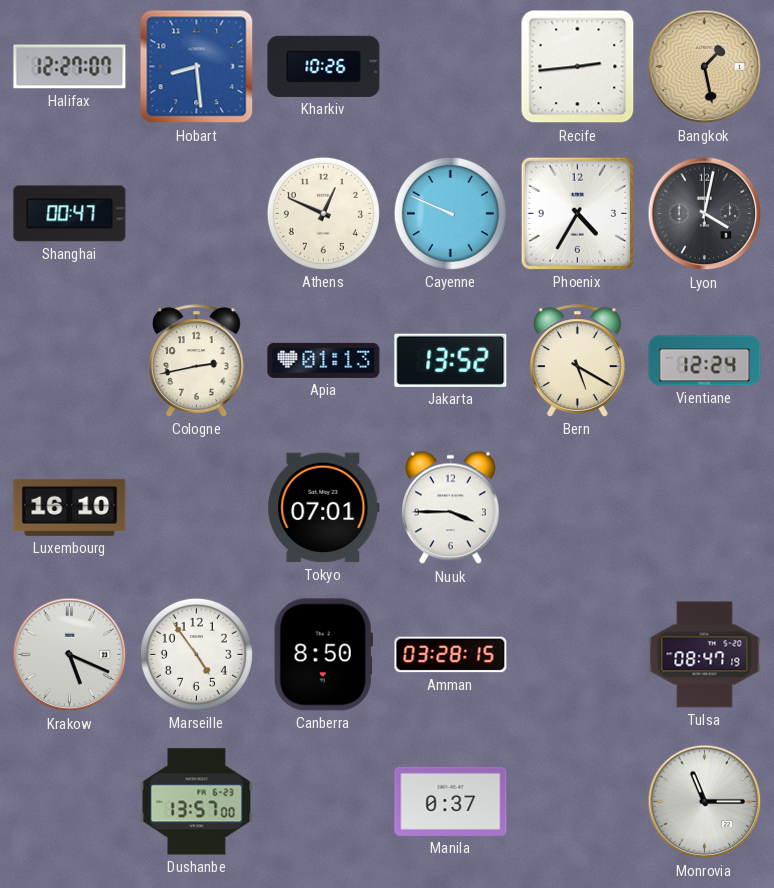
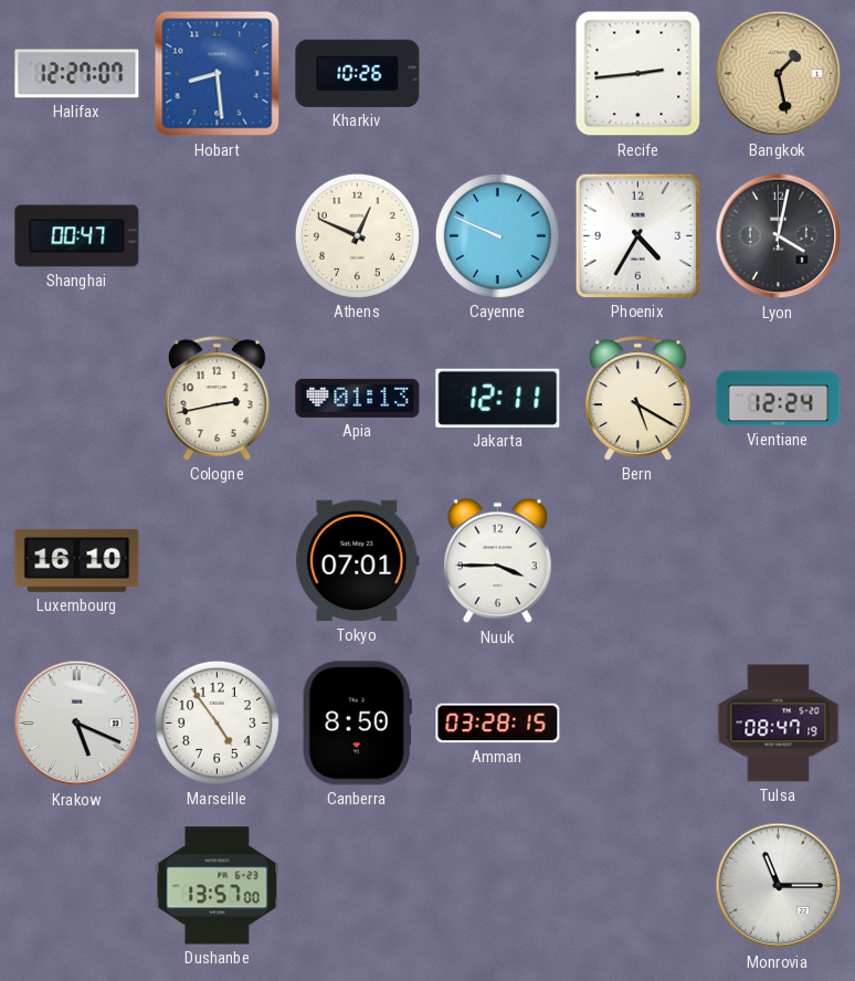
Jakarta: 13:52 -> 12:11 (498, 398)
Manila: 0:37 -> none (451, 801)
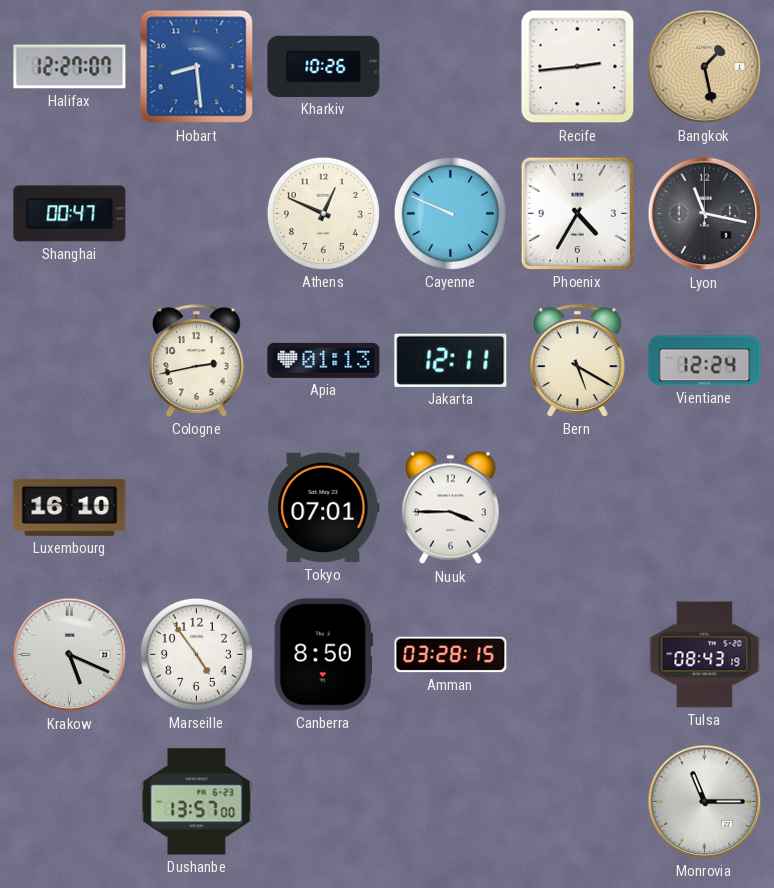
Lyon: 4:02 -> 11:17 (705, 214)
Tulsa: 08:47 -> 08:43 (705, 655)
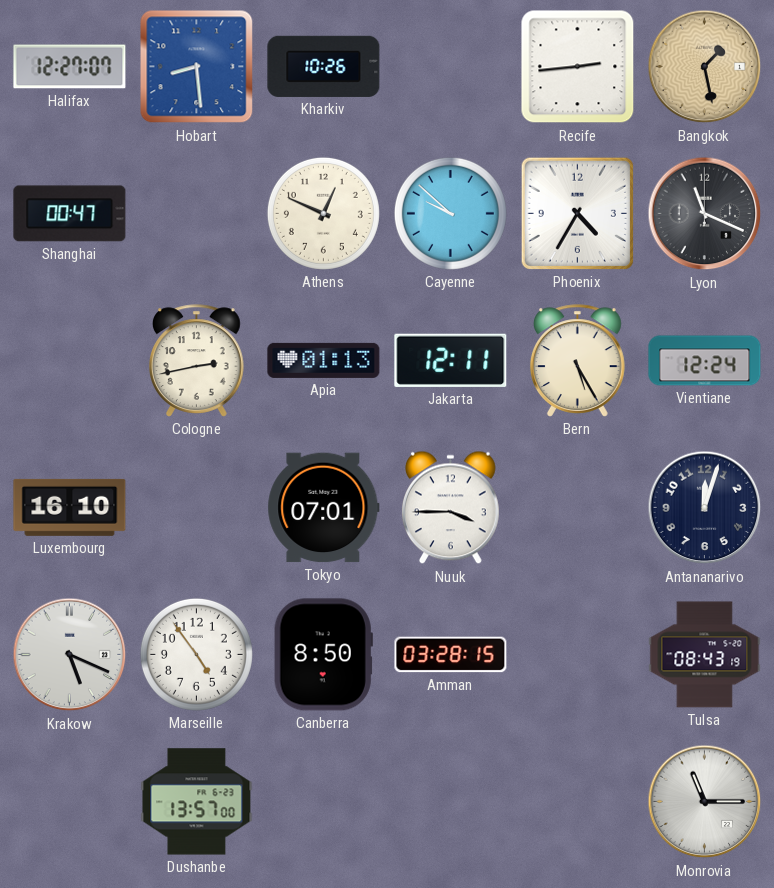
Cayenne: 9:49 -> 9:52 (450, 213)
Lyon: 11:17 -> 11:19 (705, 214)
Bern: 5:20 -> 5:25 (577, 361)
Antananarivo: none -> 12:03 (705, 508)
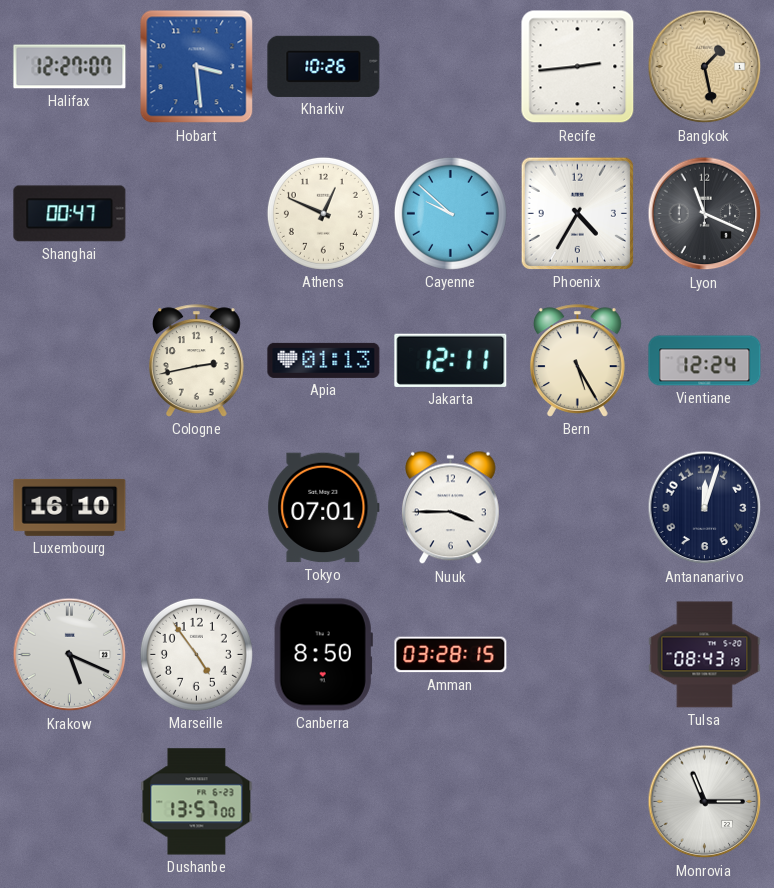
Hobart: 8:29 -> 3:29 (197, 67)
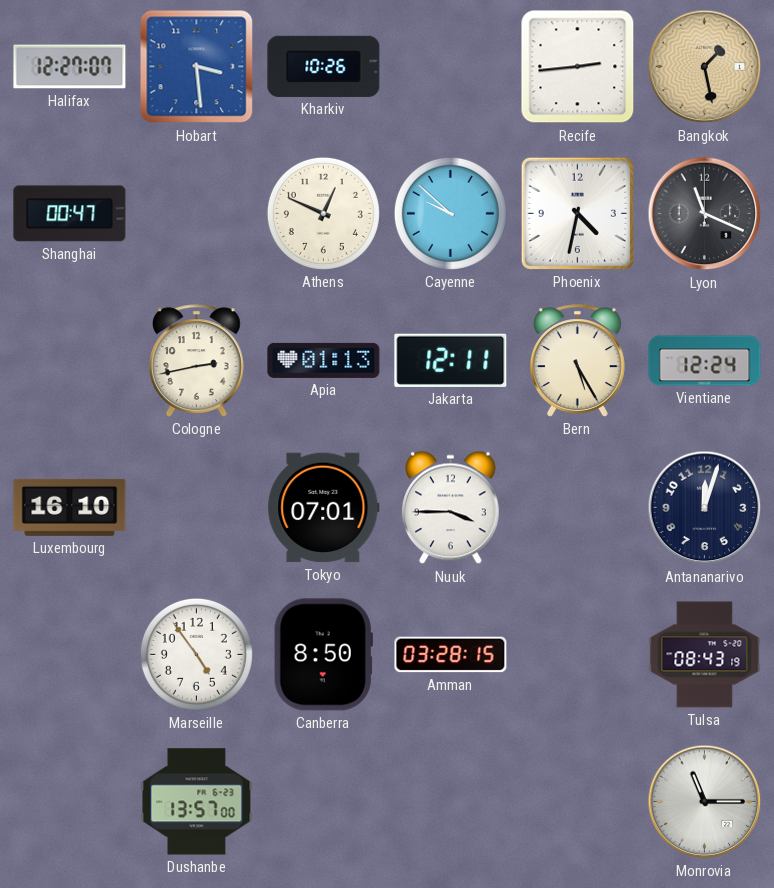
Phoenix: 4:35 -> 4:32 (577, 213)
Krakow: 5:19 -> none (70, 655)
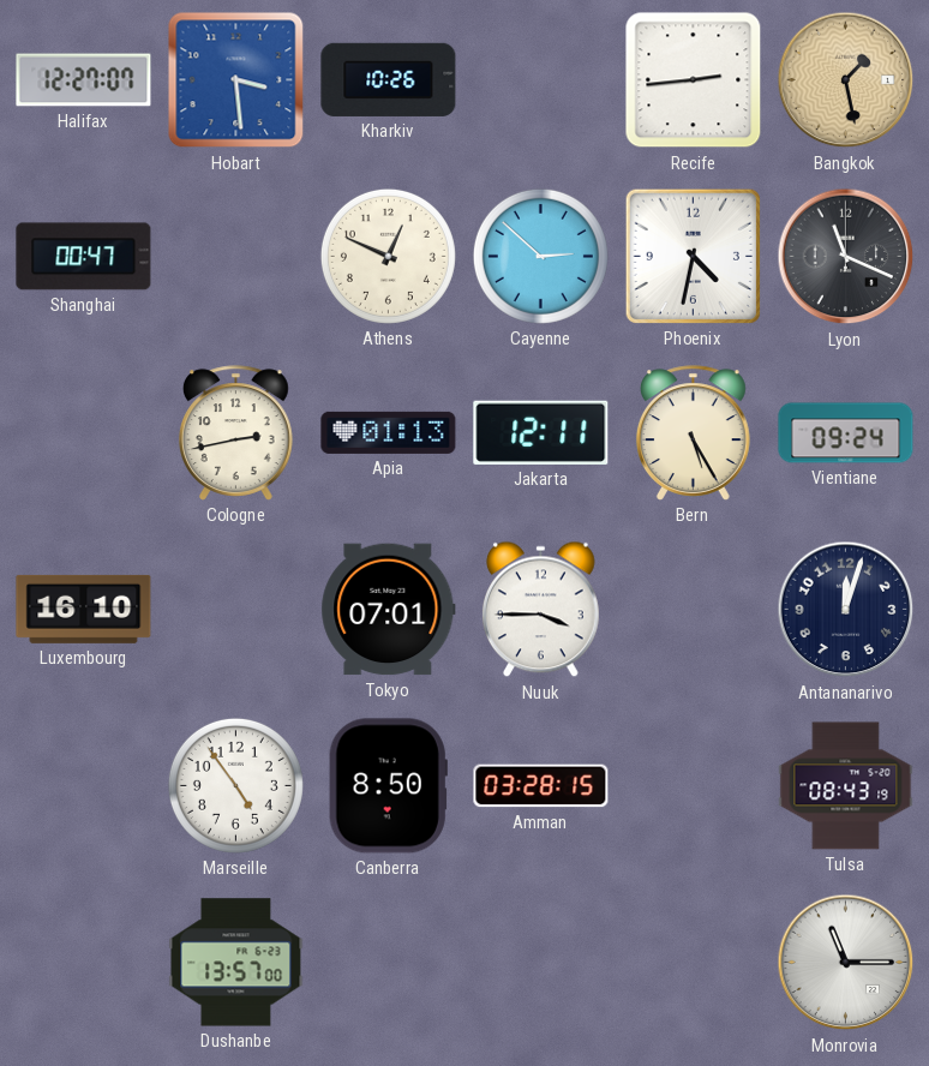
Cayenne: 9:52 -> 2:52 (540, 256)
Vientiane: 12:24 -> 09:24 (846, 433)
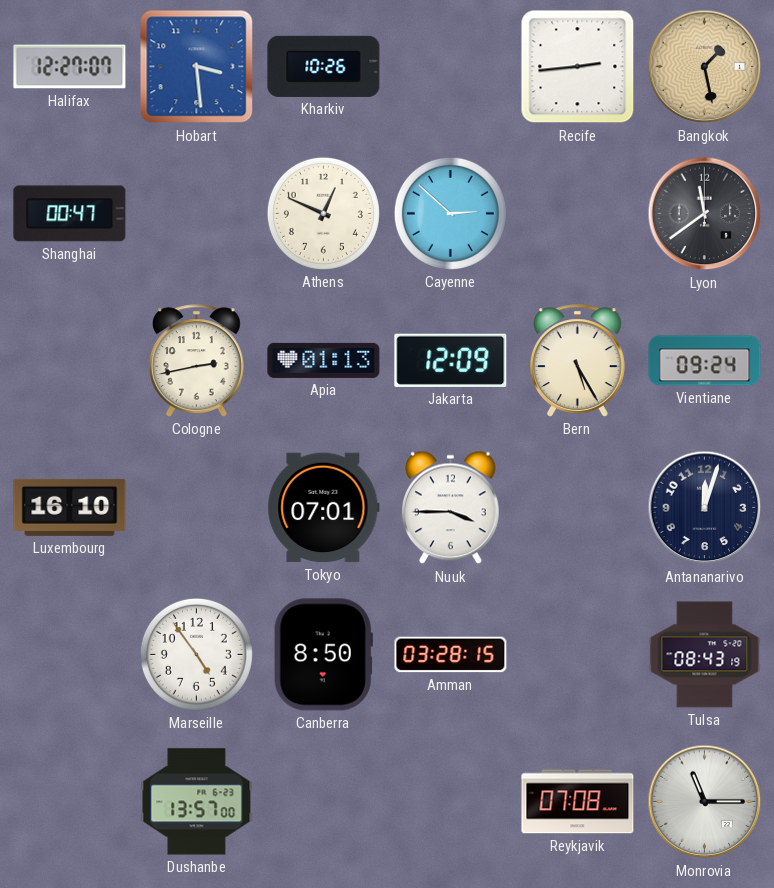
Phoenix: 4:32 -> none (693, 256)
Lyon: 11:19 -> 11:39 (705, 214)
Jakarta: 12:11 -> 12:09 (451, 360)
Reykjavik: none -> 07:08 (578, 802)
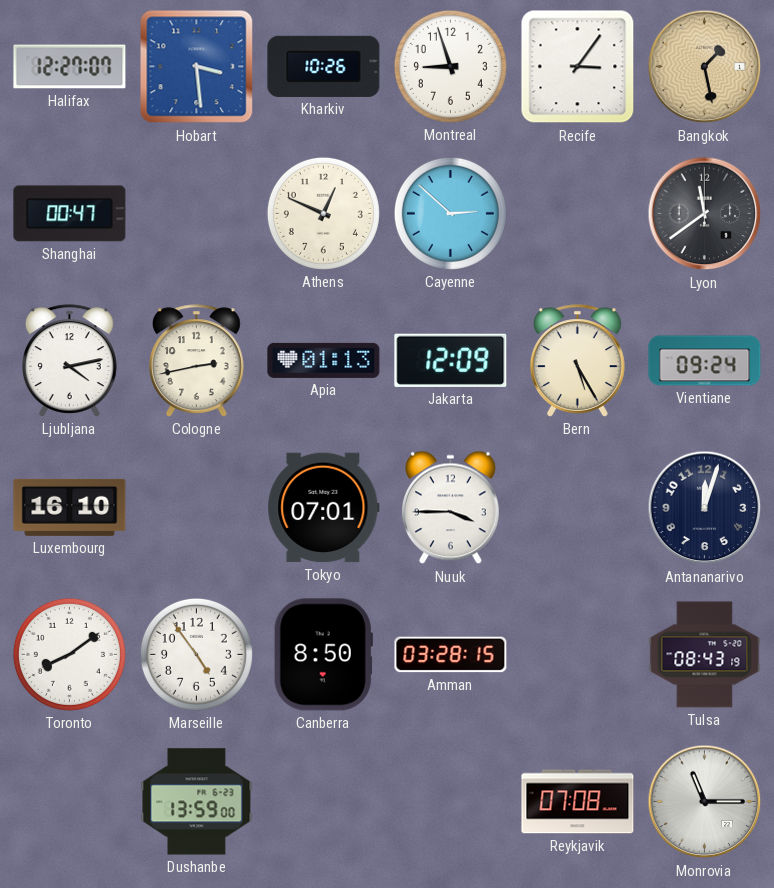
Montreal: none -> 8:57 (450, 66)
Recife: 2:44 -> 3:06 (578, 67)
Ljubljana: none -> 4:13 (69, 361)
Toronto: none -> 8:09 (69, 654)
Dushanbe: 13:57 -> 13:59 (197, 802)
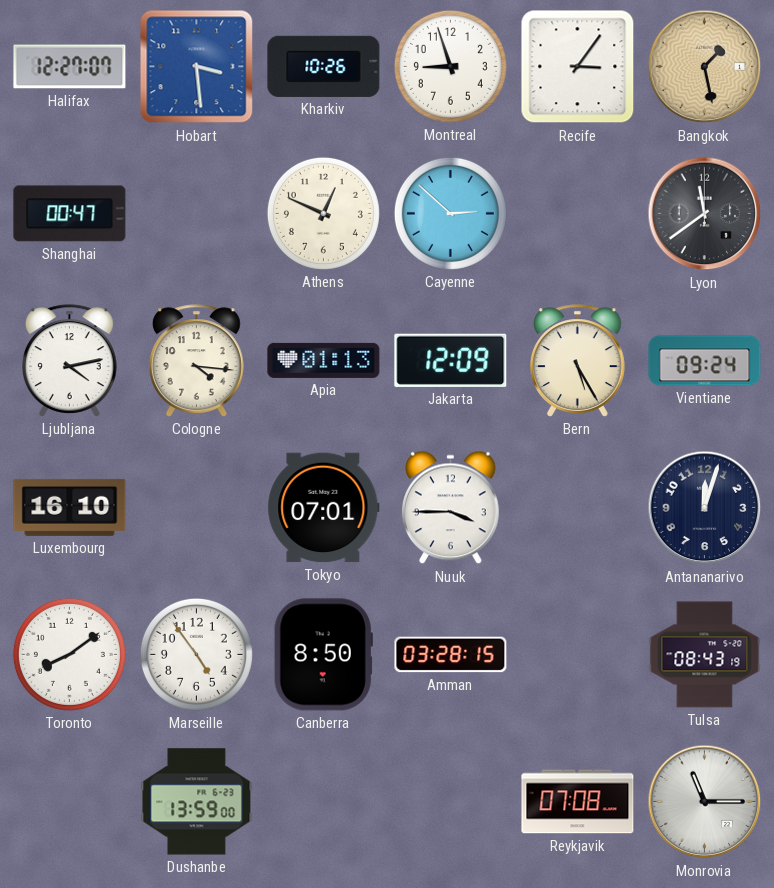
Cologne: 2:43 -> 4:16 (196, 361)
